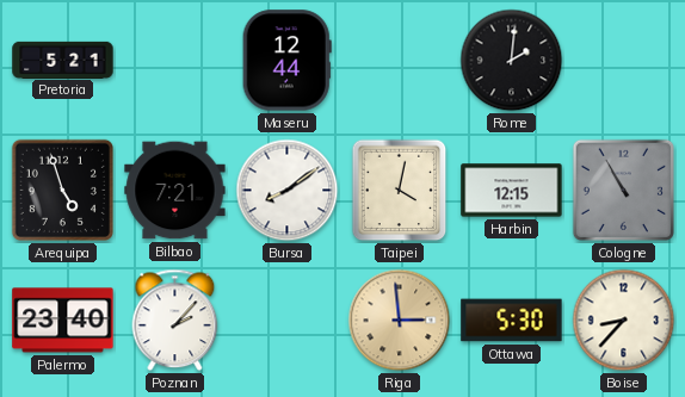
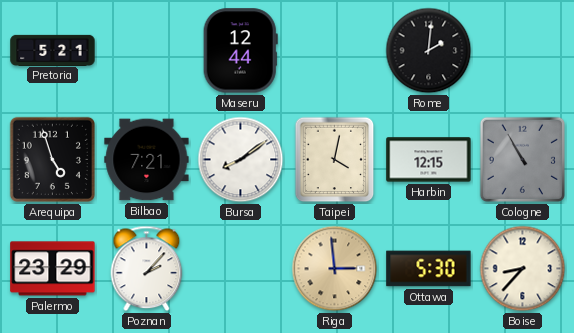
Palermo: 23:40 -> 23:29 (53, 269)
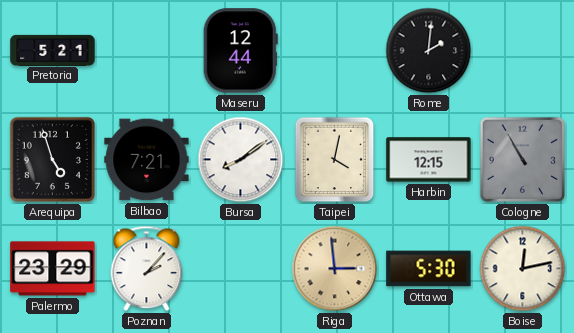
Boise: 8:37 -> 12:13 (523, 269)
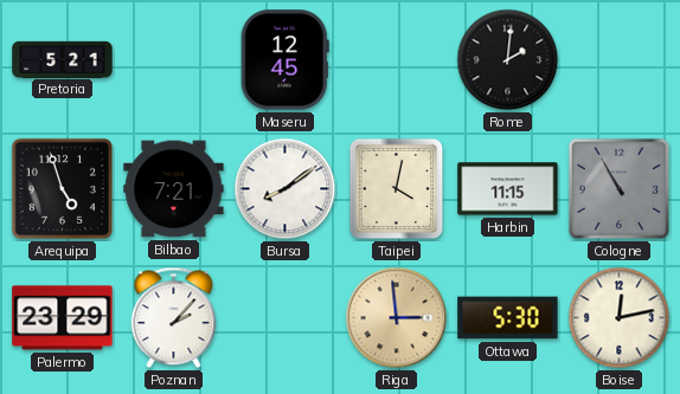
Maseru: 12:44 -> 12:45 (284, 60)
Harbin: 12:15 -> 11:15 (508, 189)
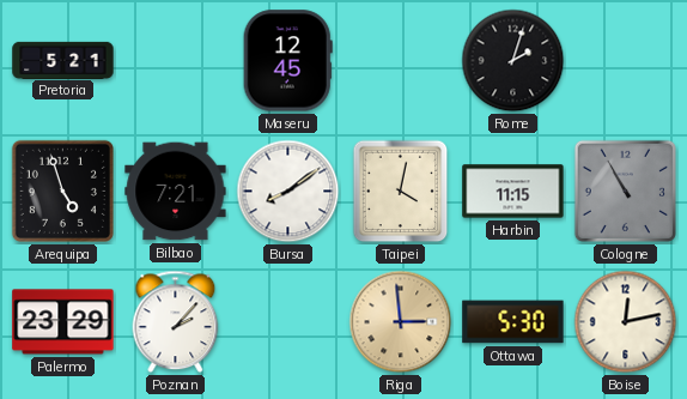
Rome: 2:01 -> 2:03 (513, 61)
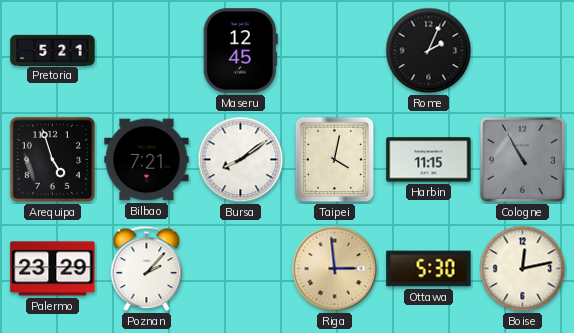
Rome: 2:03 -> 2:04 (429, 51)
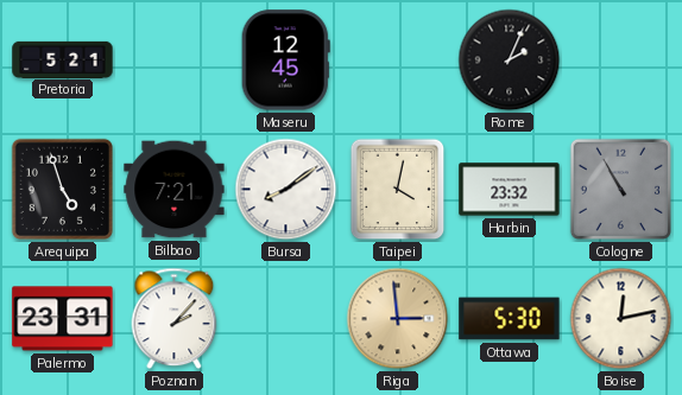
Harbin: 11:15 -> 23:32 (510, 190)
Palermo: 23:29 -> 23:31 (63, 319)
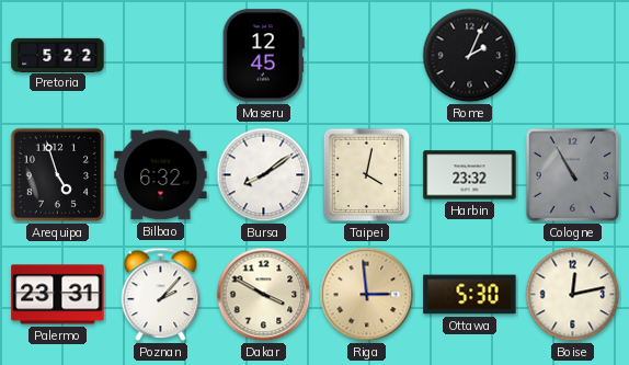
Pretoria: 5:21 -> 5:22 (58, 55)
Bilbao: 7:21 -> 6:32 (161, 175)
Dakar: none -> 3:50 (264, 295)
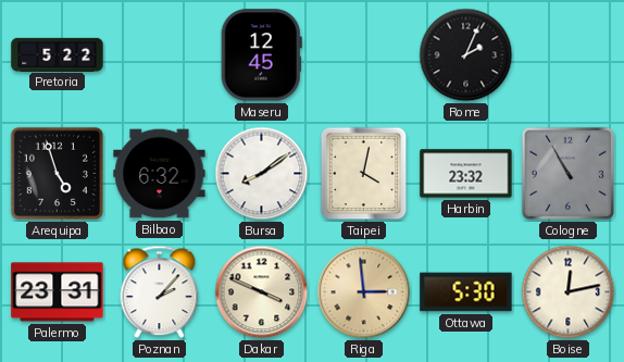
Dakar: 3:50 -> 3:49 (262, 292)
